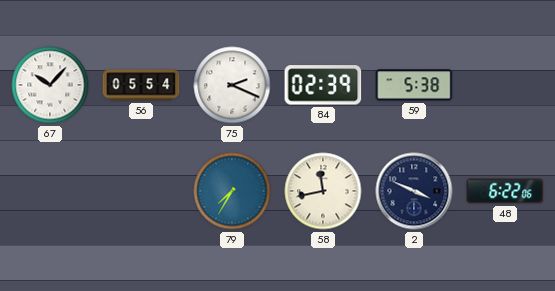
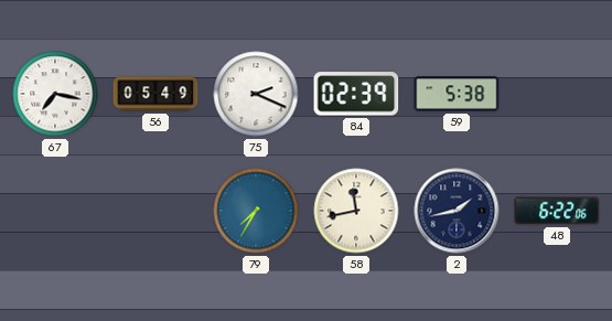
67: 10:07 -> 7:17 (55, 94)
56: 05:54 -> 05:49 (155, 94)
2: 3:49 -> 1:43 (457, 211)
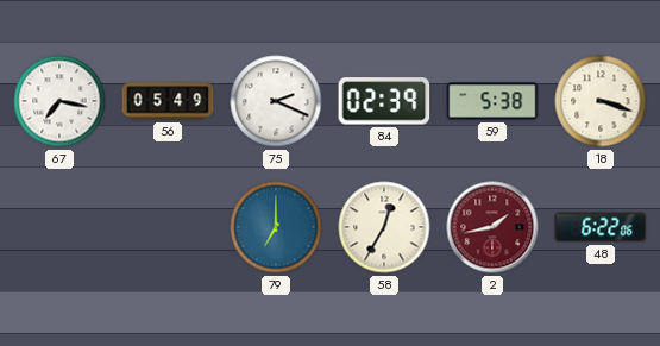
18: none -> 3:18 (601, 101)
79: 7:35 -> 7:00 (276, 227)
58: 11:43 -> 12:35 (384, 227)
2 dial: navy -> burgundy (492, 227)
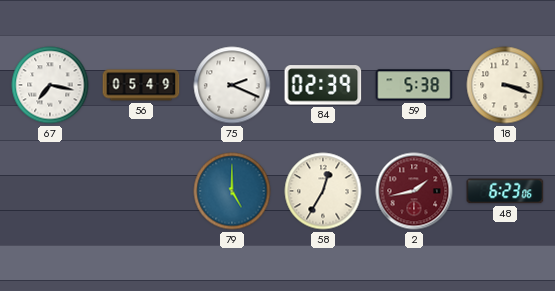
79: 7:00 -> 5:00 (232, 191)
48: 6:22 -> 6:23 (505, 191)
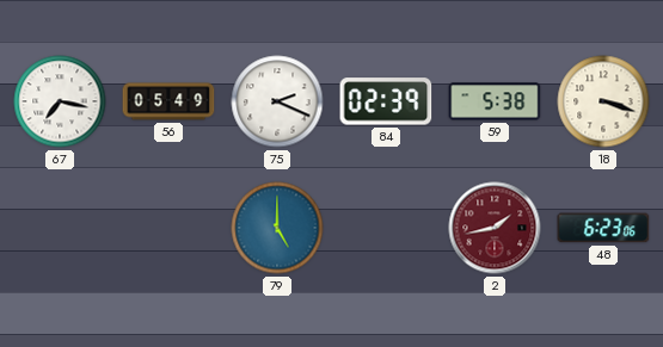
58: 12:35 -> none (323, 191)
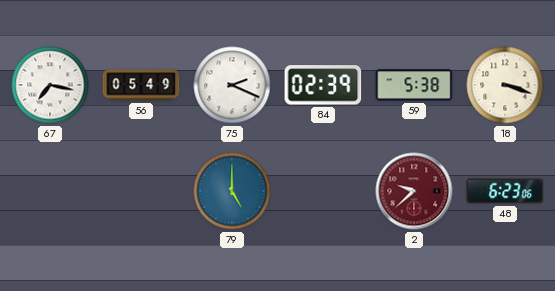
2: 1:43 -> 9:38 (414, 191)
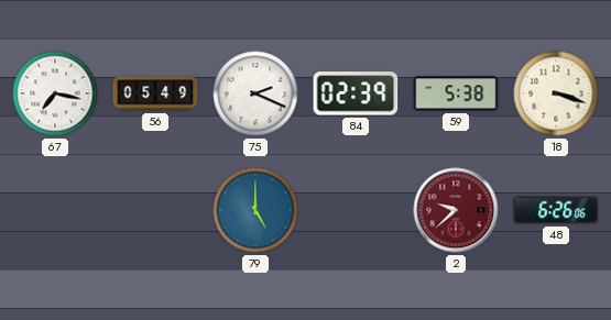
48: 6:23 -> 6:26 (556, 210)
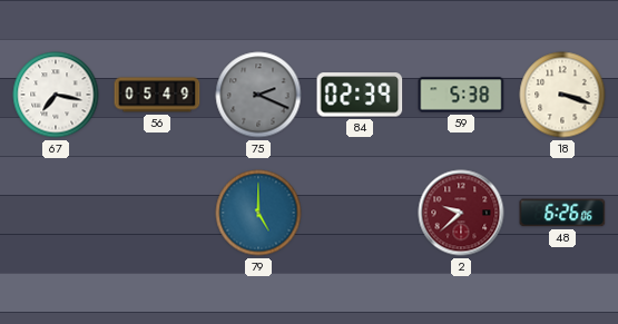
75 dial: white -> grey (258, 95)
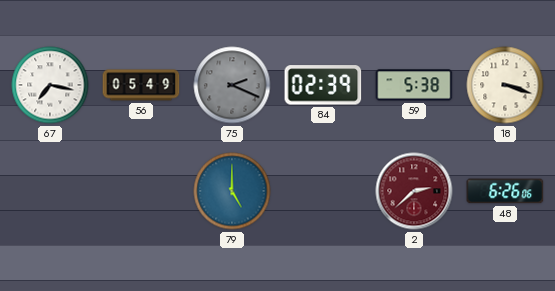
2: 9:38 -> 2:38 (414, 191)
